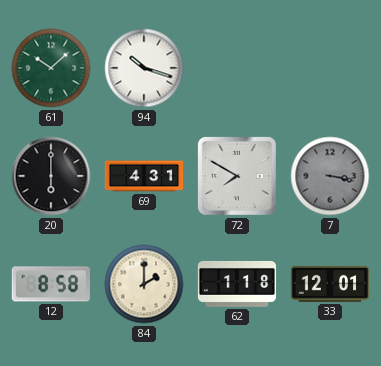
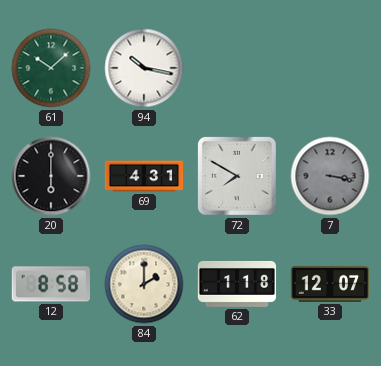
94: 10:18 -> 10:17 (144, 68)
33: 12:01 -> 12:07 (330, 284)
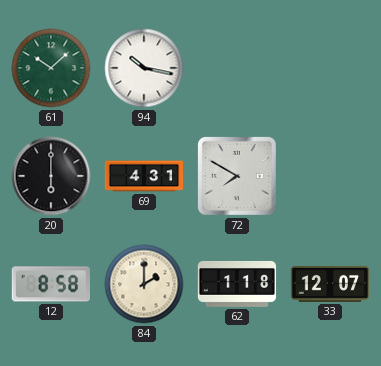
7: 3:17 -> none (330, 176)
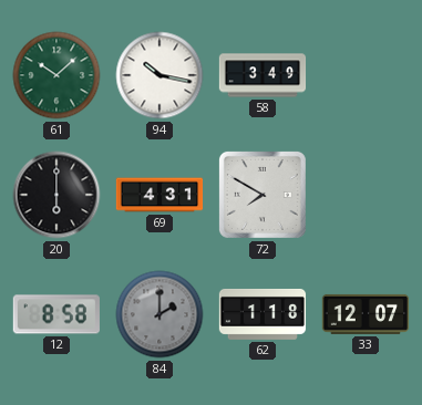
58: none -> 3:49 (263, 75)
84 dial: cream -> grey (159, 314)
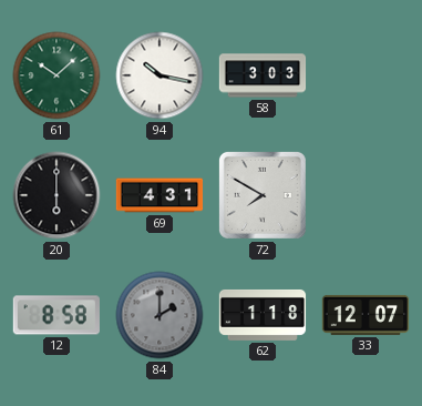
58: 3:49 -> 3:03 (263, 75)
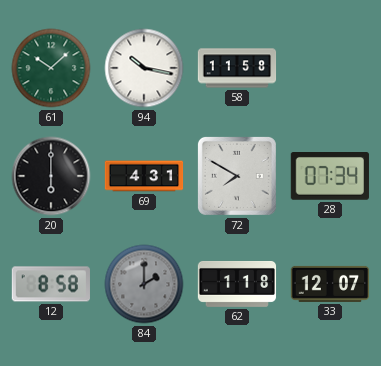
58: 3:03 -> 11:58 (237, 68)
28: none -> 07:34 (330, 177)
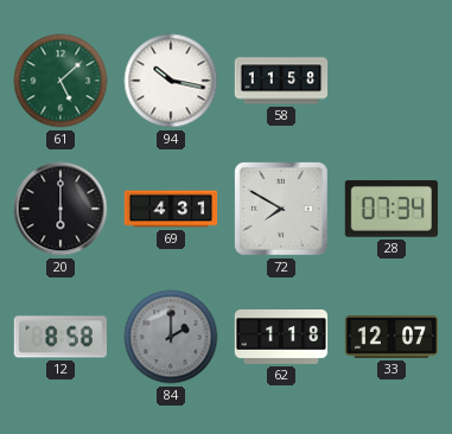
61: 10:08 -> 5:08 (61, 81)
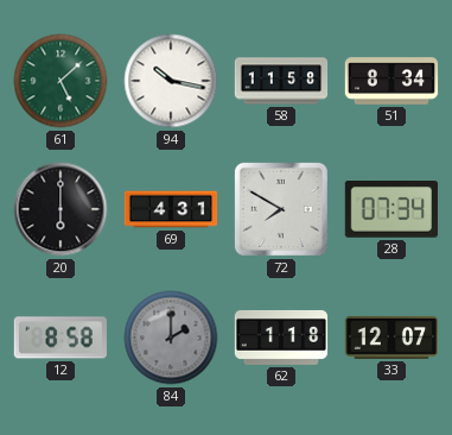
51: none -> 8:34 (391, 81)
